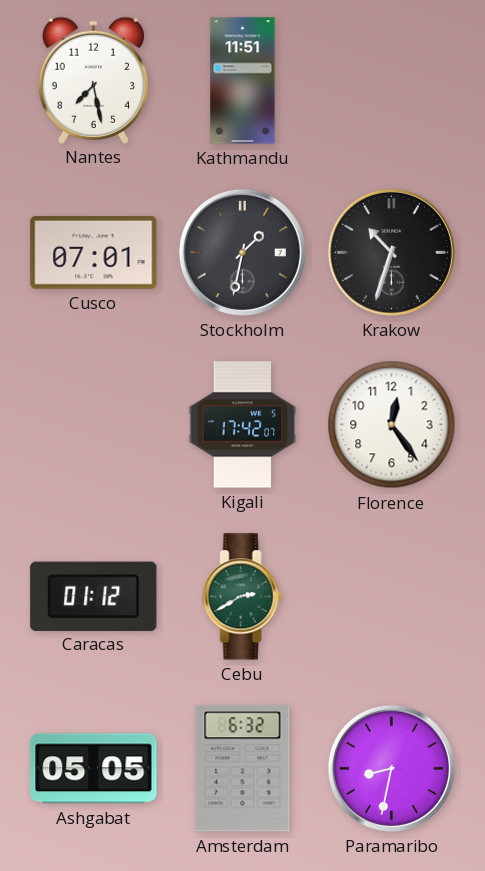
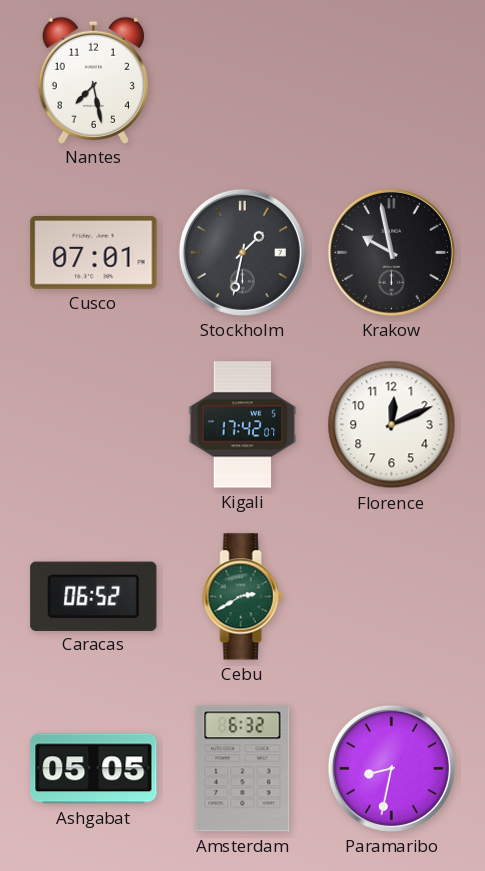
Kathmandu: 11:51 -> none (243, 81)
Krakow: 10:33 -> 9:58 (391, 252)
Florence: 12:24 -> 12:11 (392, 425)
Caracas: 01:12 -> 06:52 (94, 596)
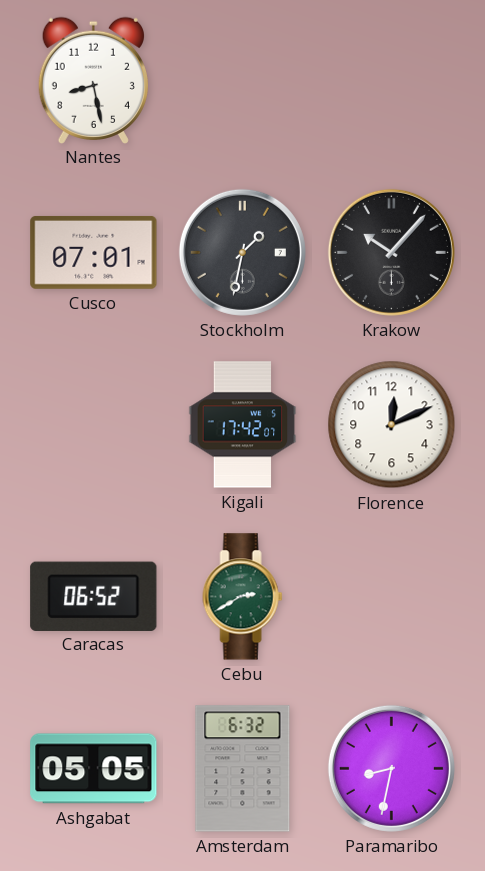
Nantes: 7:28 -> 8:28 (93, 80)
Krakow: 9:58 -> 10:07 (391, 252)
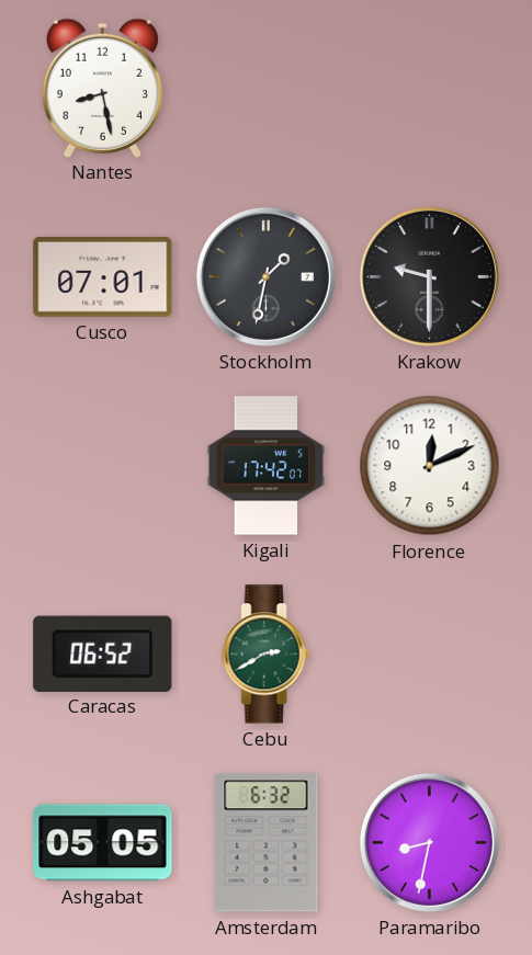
Krakow: 10:07 -> 9:30 (429, 276)
